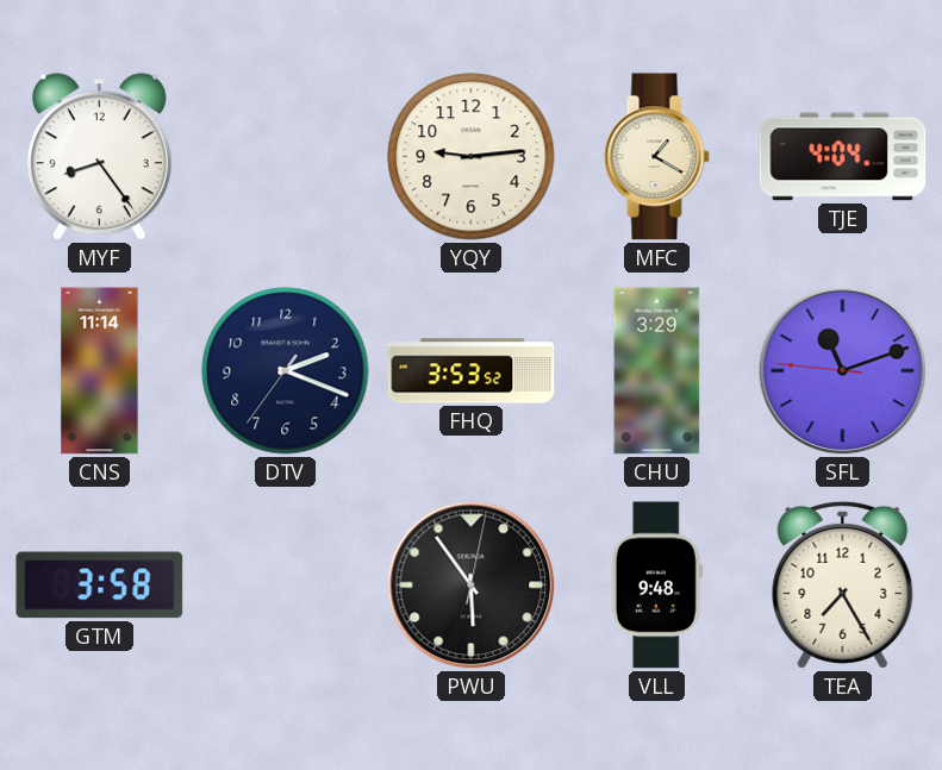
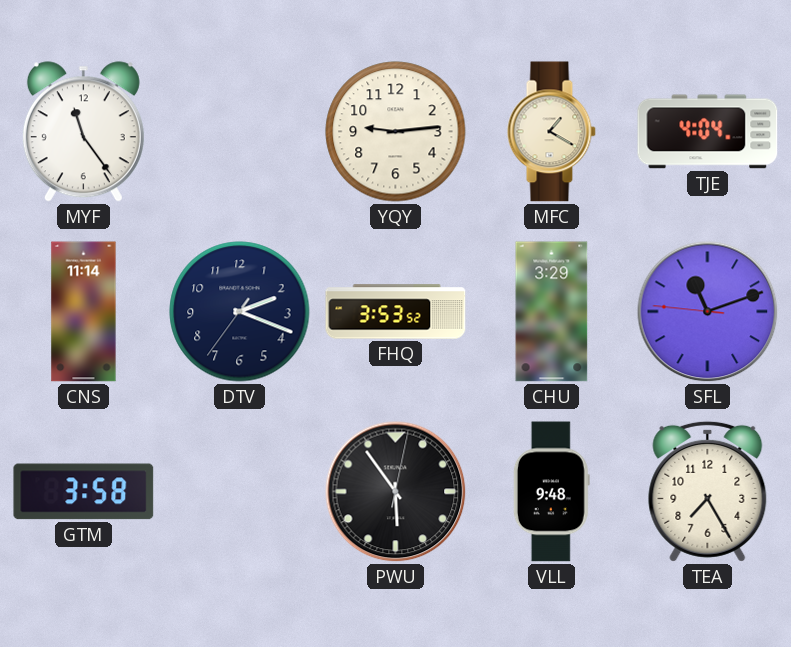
MYF: 8:24 -> 11:24 (83, 132)
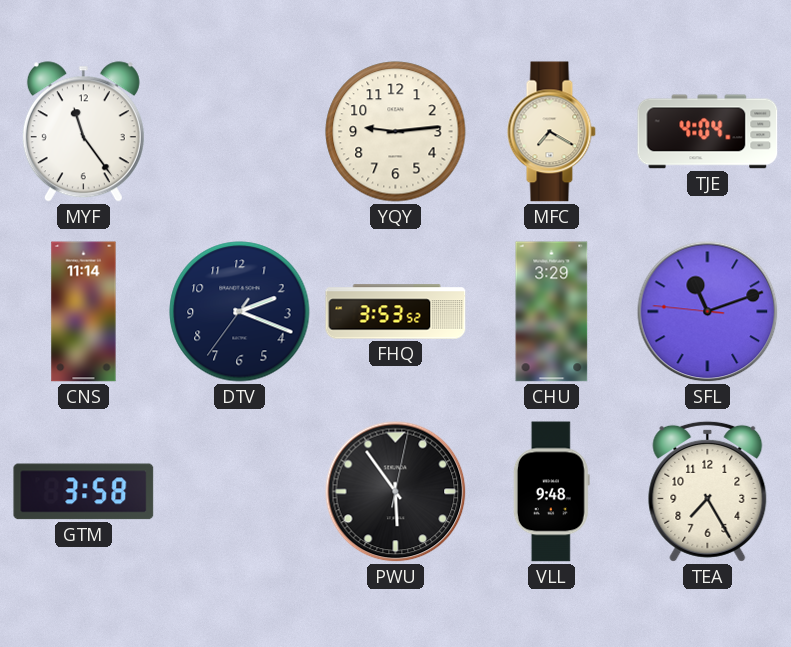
MFC: 1:20 -> 7:20 (551, 132)
